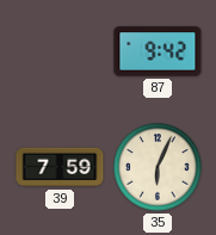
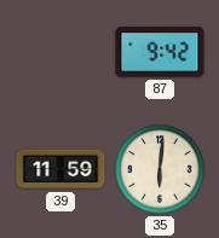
39: 7:59 -> 11:59 (60, 169)
35: 6:04 -> 6:01 (160, 169)
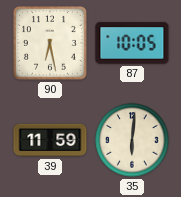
90: none -> 6:28 (50, 43)
87: 9:42 -> 10:05 (132, 43)
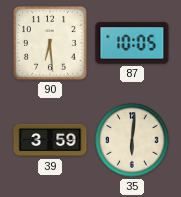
90: 6:28 -> 6:29 (50, 43)
39: 11:59 -> 3:59 (50, 140)
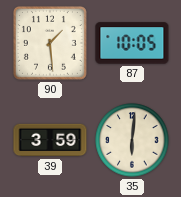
90: 6:29 -> 1:29 (50, 43)
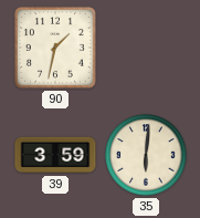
90: 1:29 -> 1:32 (55, 48)
87: 10:05 -> none (132, 43)
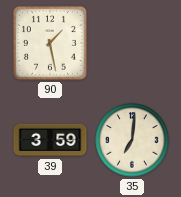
90: 1:32 -> 1:28 (50, 43)
35: 6:01 -> 7:01 (132, 140)
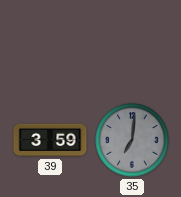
90: 1:28 -> none (50, 43)
35 dial: cream -> grey (132, 140)
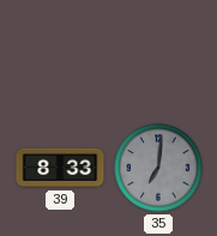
39: 3:59 -> 8:33 (60, 168)
